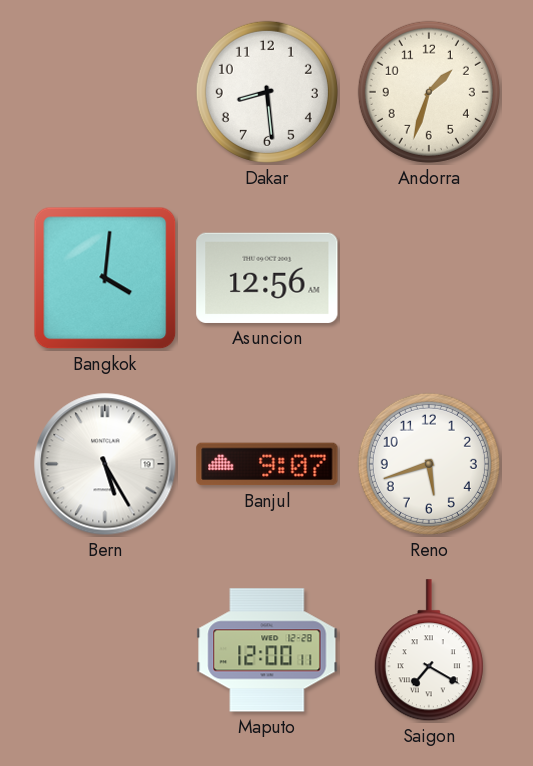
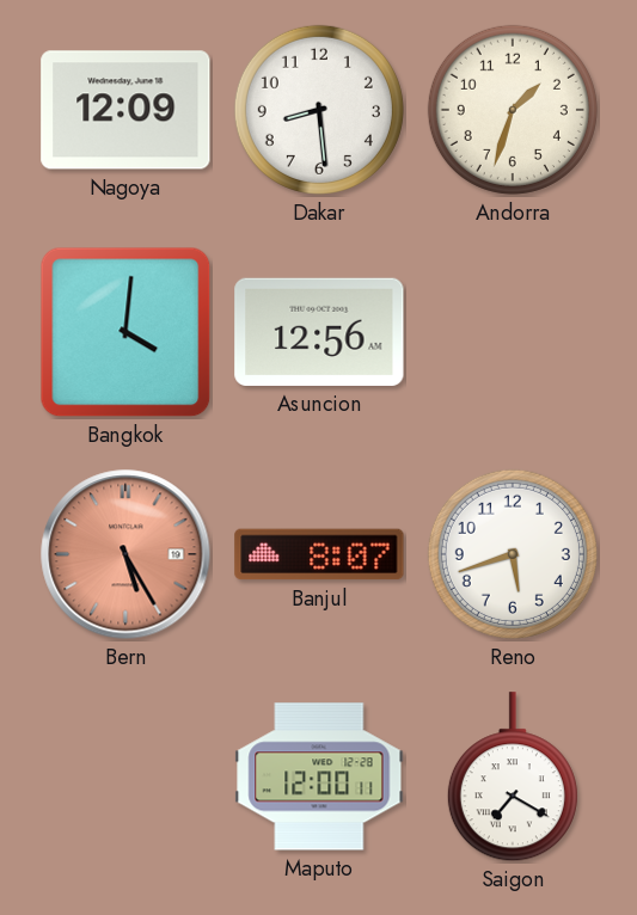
Nagoya: none -> 12:09 (125, 110)
Bern dial: white -> salmon (125, 554)
Banjul: 9:07 -> 8:07 (319, 554)
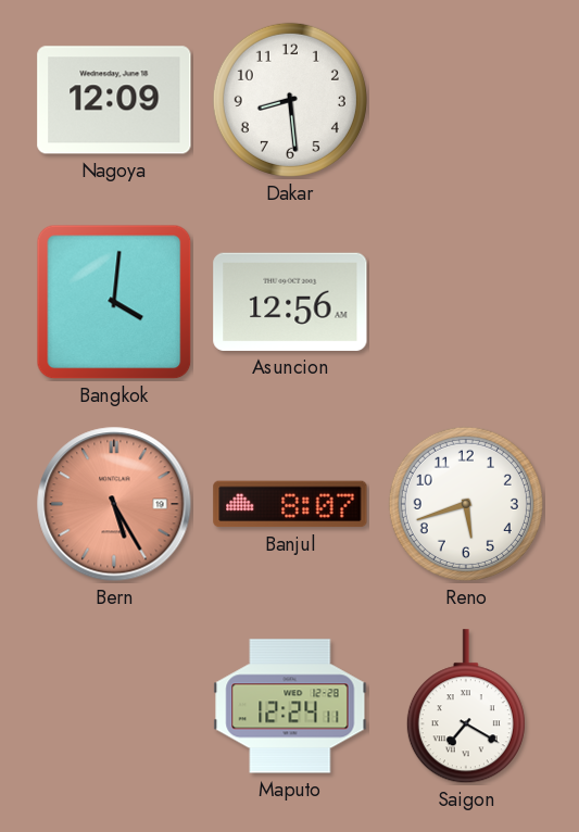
Andorra: 1:33 -> none (513, 110)
Maputo: 12:00 -> 12:24 (290, 706)
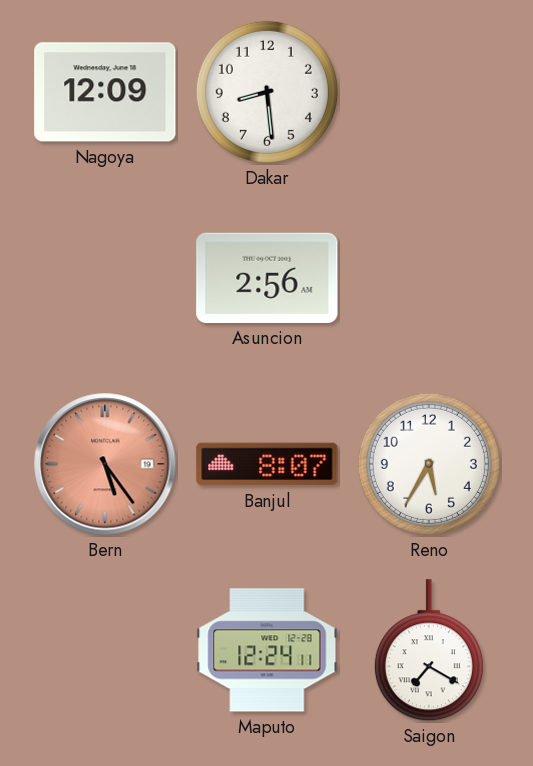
Bangkok: 4:01 -> none (114, 302)
Asuncion: 12:56 -> 2:56 (267, 278)
Bern: 5:25 -> 5:24 (105, 464)
Reno: 5:42 -> 5:35 (429, 464)
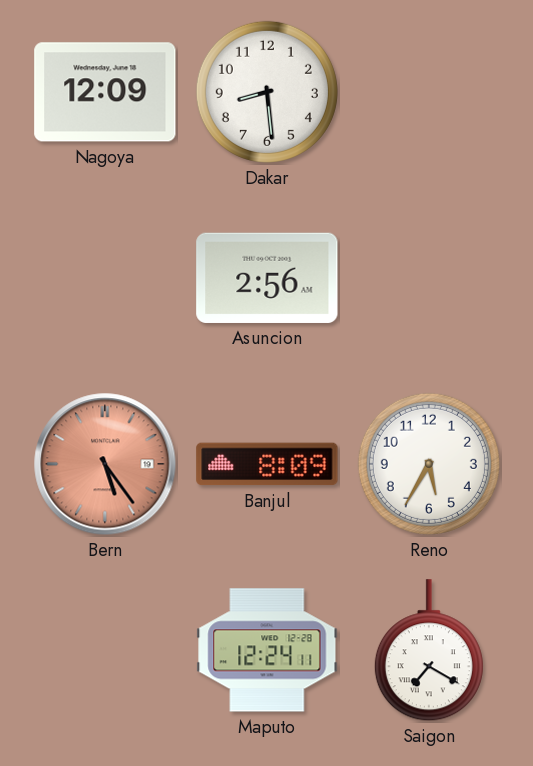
Banjul: 8:07 -> 8:09 (267, 464)
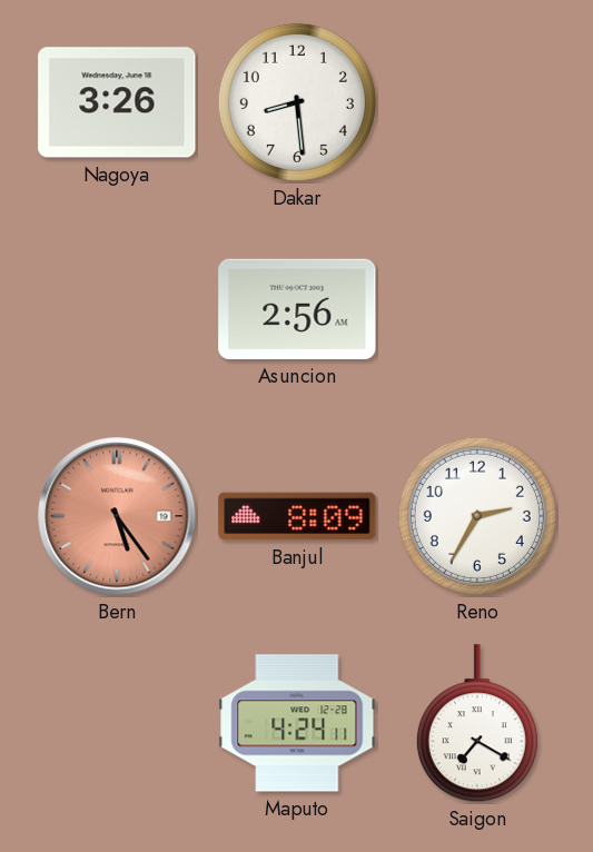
Nagoya: 12:09 -> 3:26 (117, 102)
Reno: 5:35 -> 2:35 (477, 516)
Maputo: 12:24 -> 4:24 (297, 723)
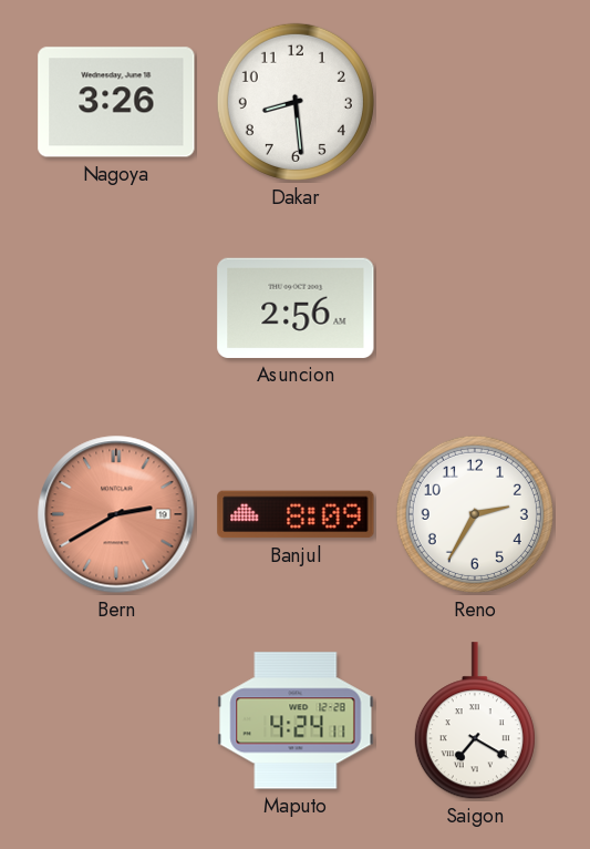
Bern: 5:24 -> 2:40 (116, 514)
